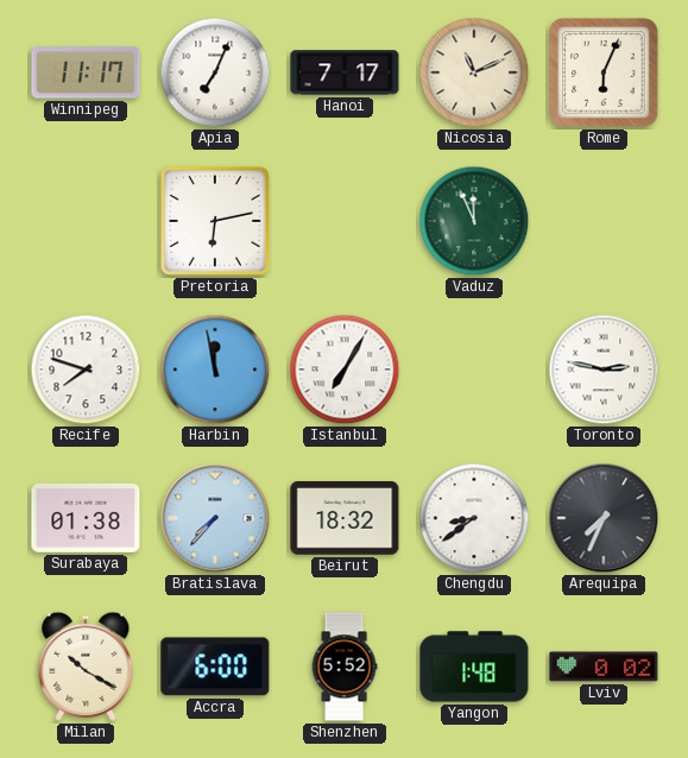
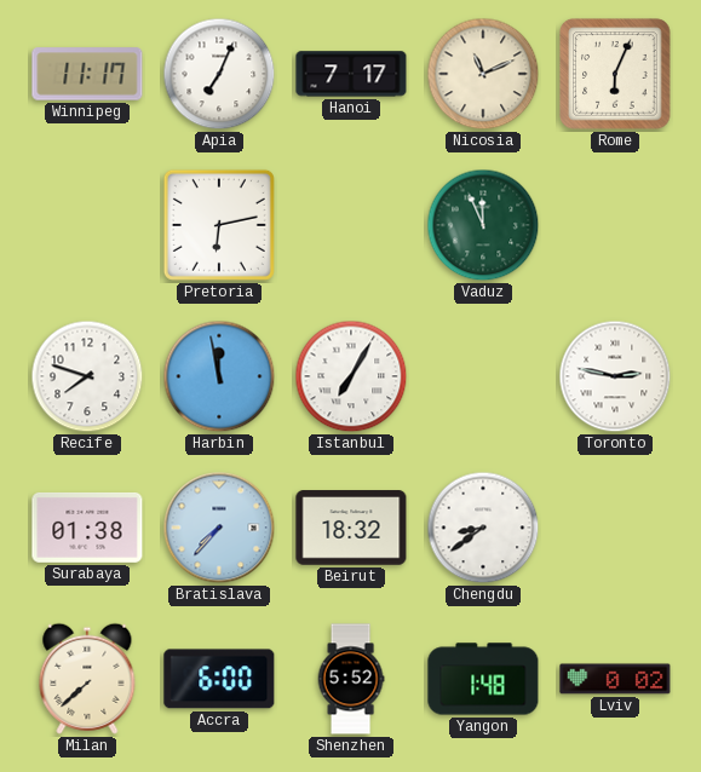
Arequipa: 7:34 -> none (604, 518)
Milan: 10:20 -> 7:38 (87, 679)
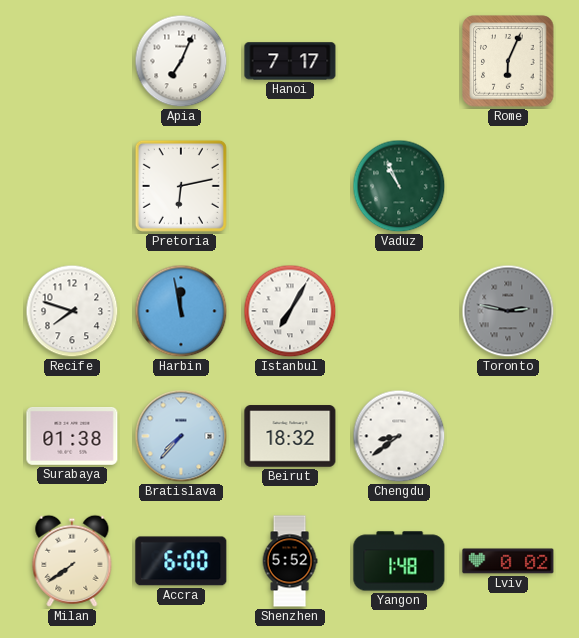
Winnipeg: 11:17 -> none (87, 74)
Nicosia: 11:11 -> none (483, 74)
Vaduz: 11:56 -> 10:56 (399, 186)
Toronto dial: white -> grey (508, 311)
Milan: 7:38 -> 7:39 (72, 561)
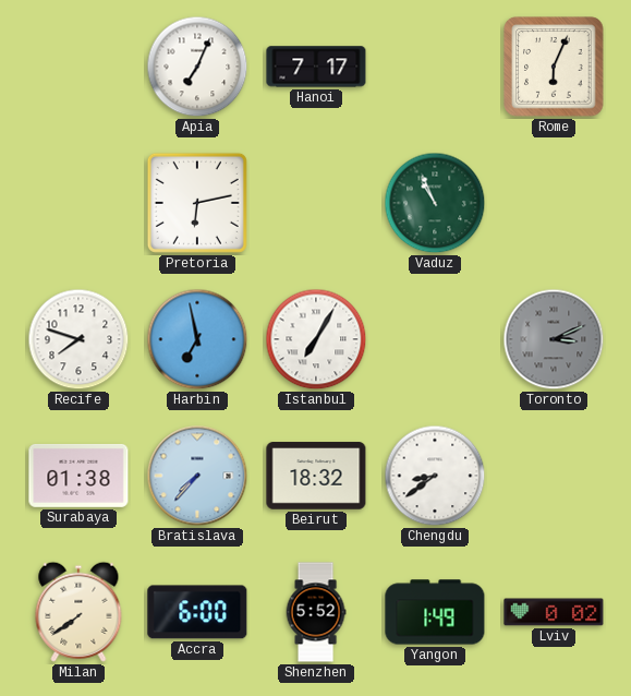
Harbin: 11:58 -> 6:58 (197, 339)
Toronto: 2:47 -> 3:11 (554, 339)
Yangon: 1:48 -> 1:49 (435, 612)
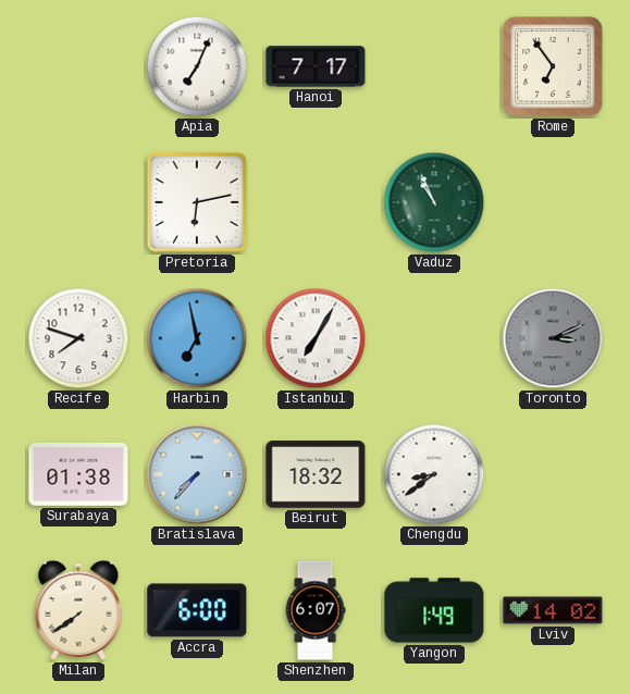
Rome: 6:04 -> 6:54 (553, 66)
Shenzhen: 5:52 -> 6:07 (316, 610)
Lviv: 0:02 -> 14:02 (553, 610)
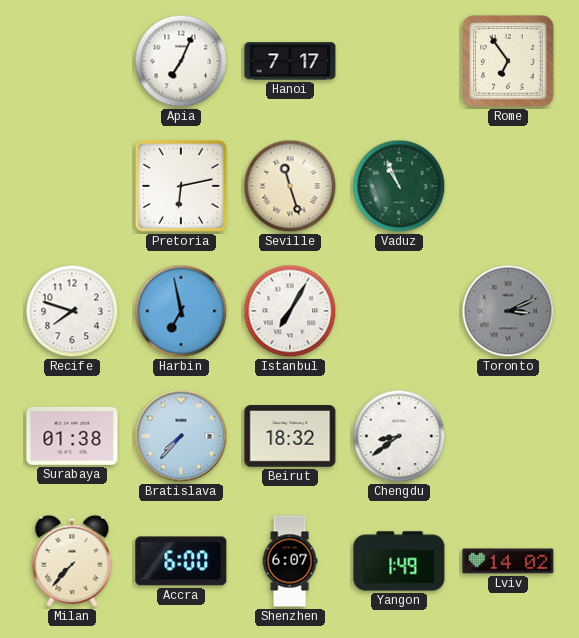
Seville: none -> 11:27 (290, 186)
Milan: 7:39 -> 7:37 (72, 561)
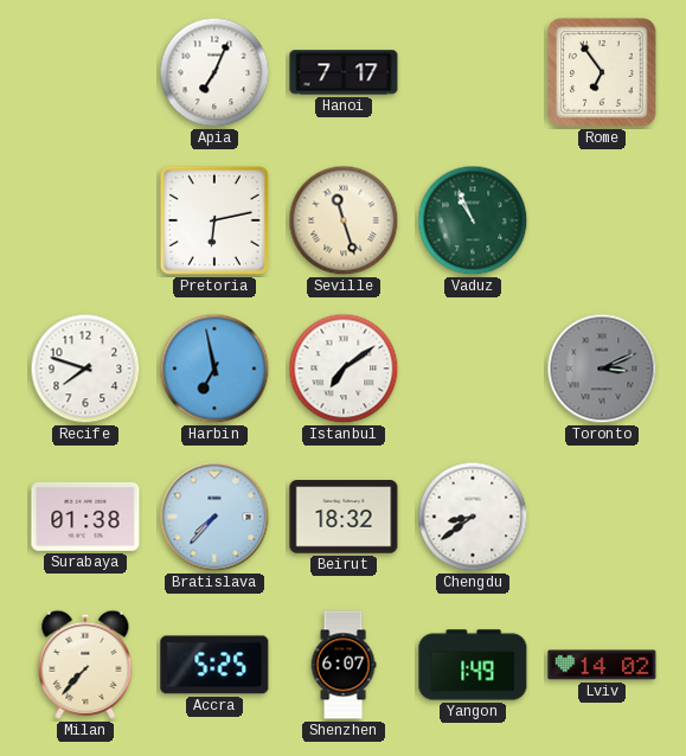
Istanbul: 7:05 -> 7:09 (344, 369)
Accra: 6:00 -> 5:25 (214, 665)
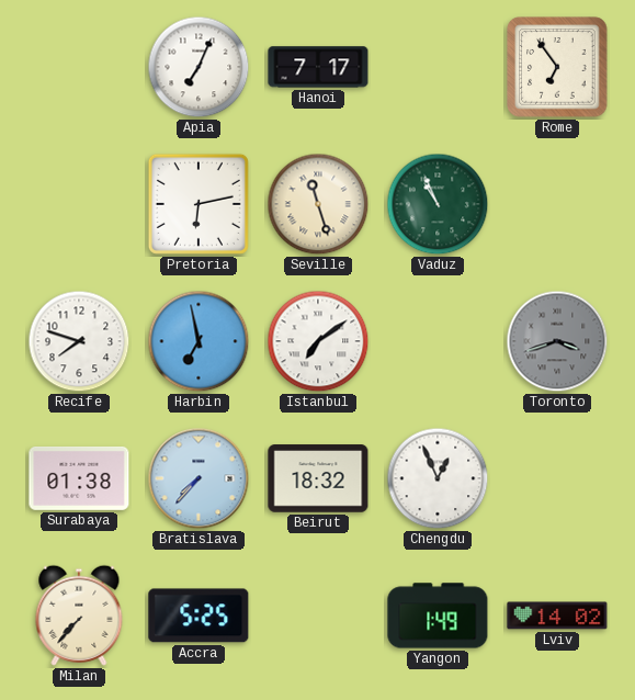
Toronto: 3:11 -> 3:42 (557, 341)
Chengdu: 8:39 -> 12:56 (438, 478)
Shenzhen: 6:07 -> none (344, 665)
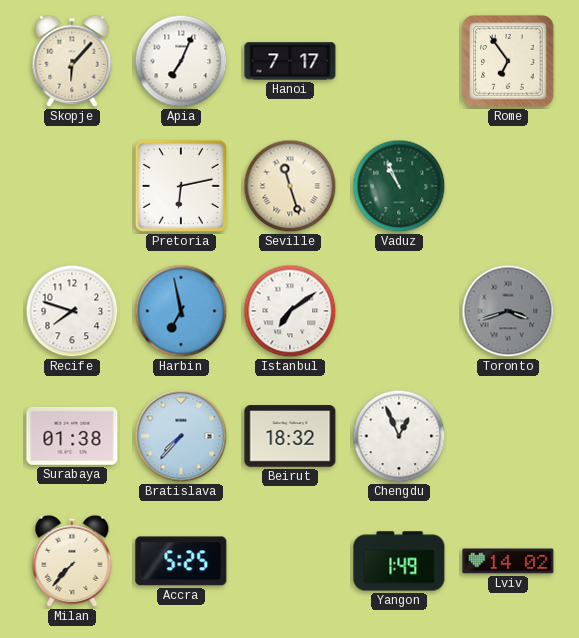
Skopje: none -> 6:07 (72, 61)
